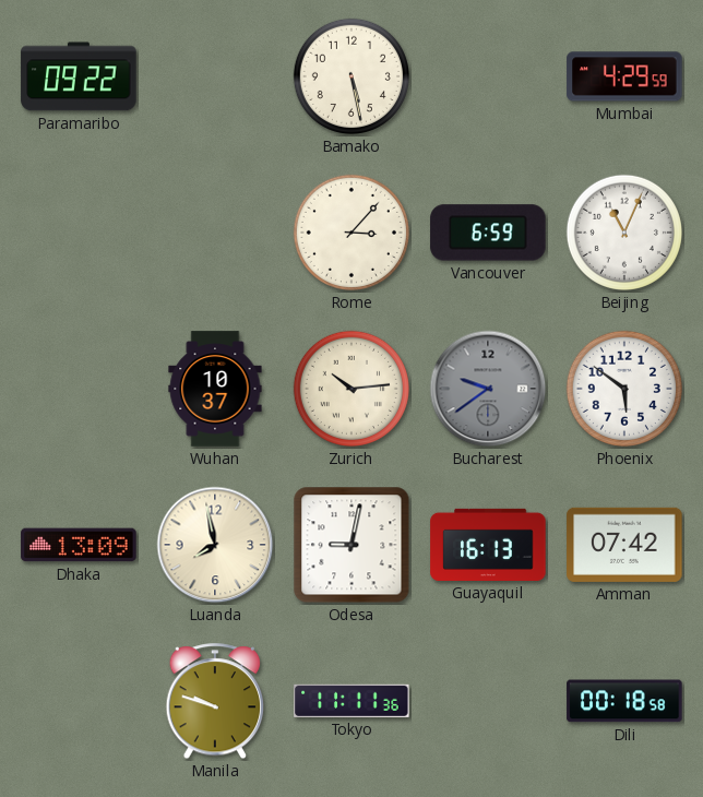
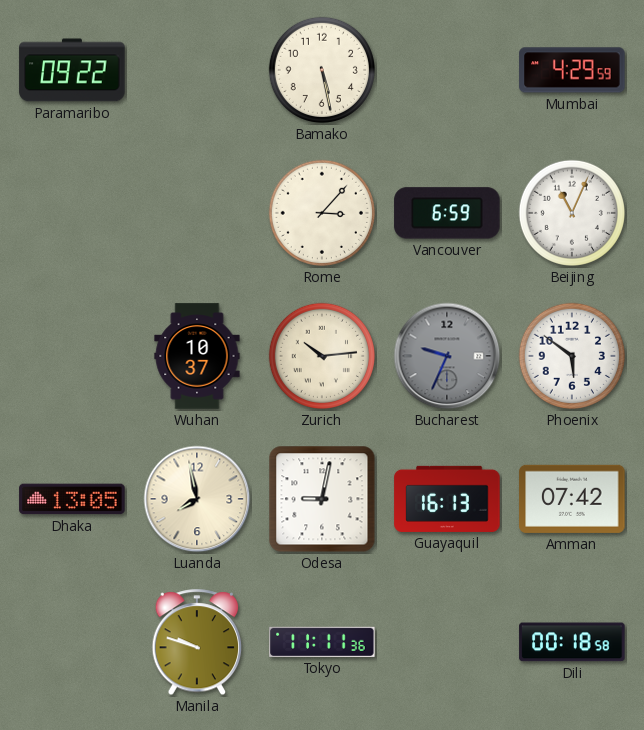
Bucharest: 9:39 -> 9:34 (447, 356)
Dhaka: 13:09 -> 13:05 (72, 499)
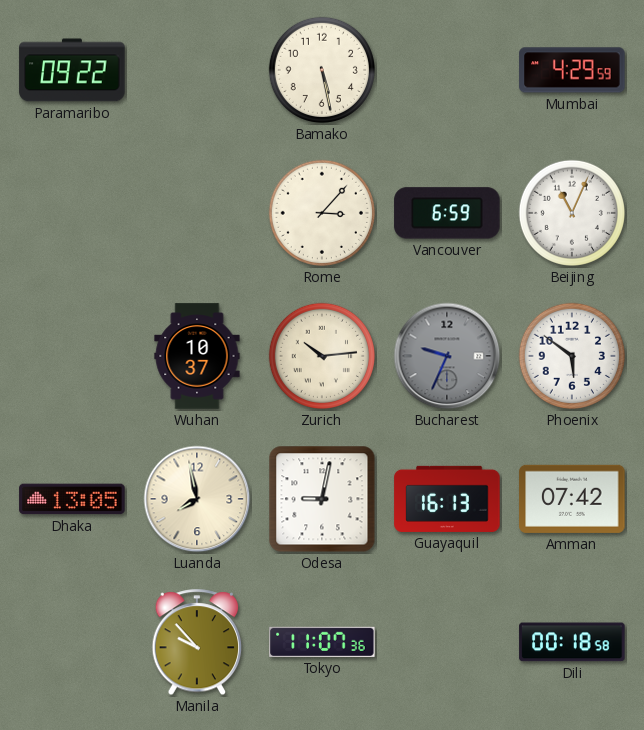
Manila: 9:48 -> 9:53 (197, 643)
Tokyo: 11:11 -> 11:07 (322, 642)
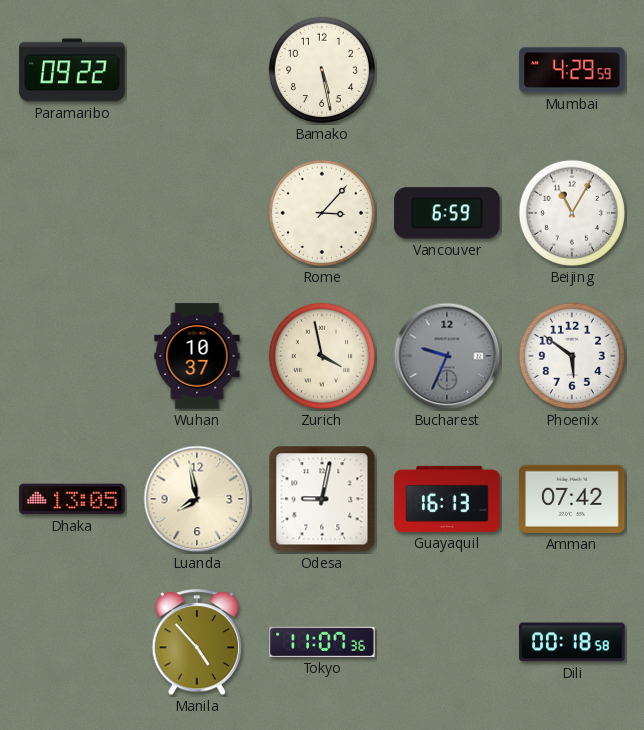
Beijing: 11:04 -> 11:05 (572, 213)
Zurich: 10:14 -> 3:58 (322, 356)
Manila: 9:53 -> 4:53 (197, 643)
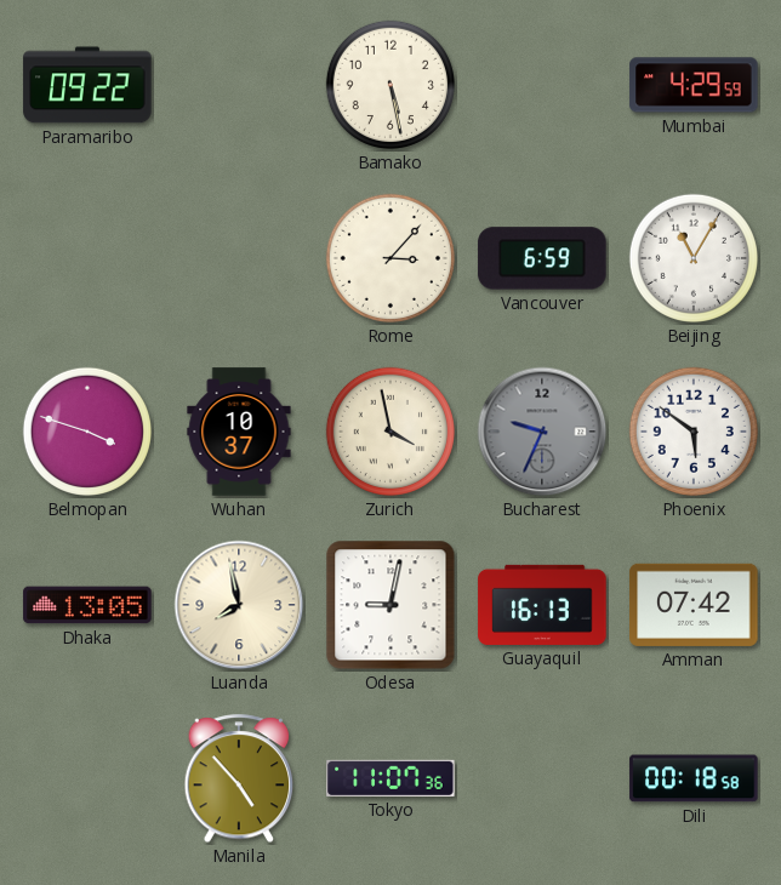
Belmopan: none -> 3:48 (87, 432)
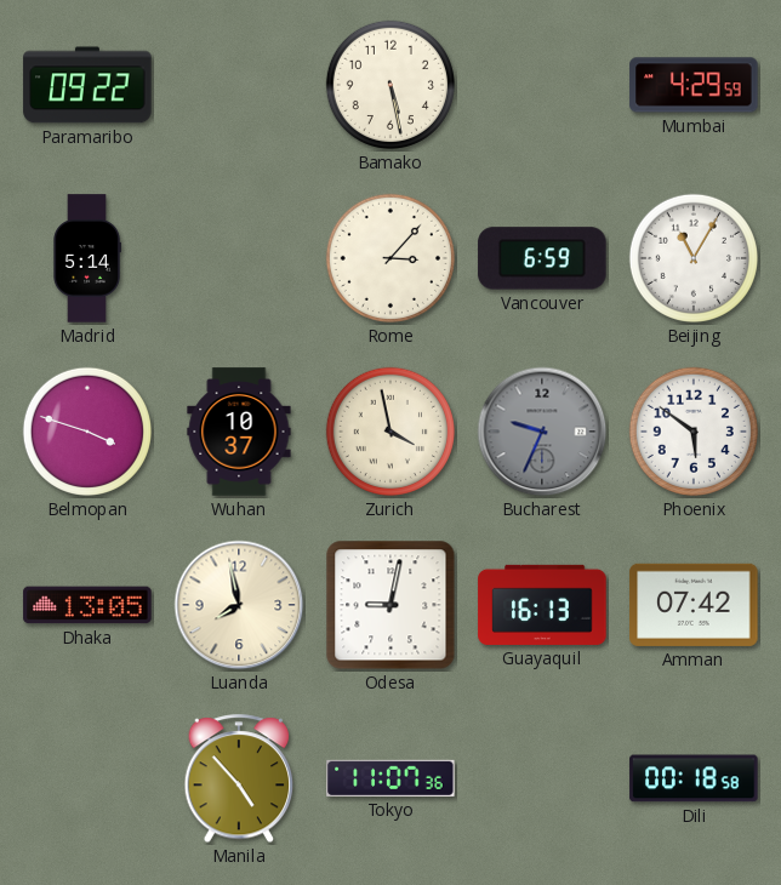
Madrid: none -> 5:14 (87, 258)
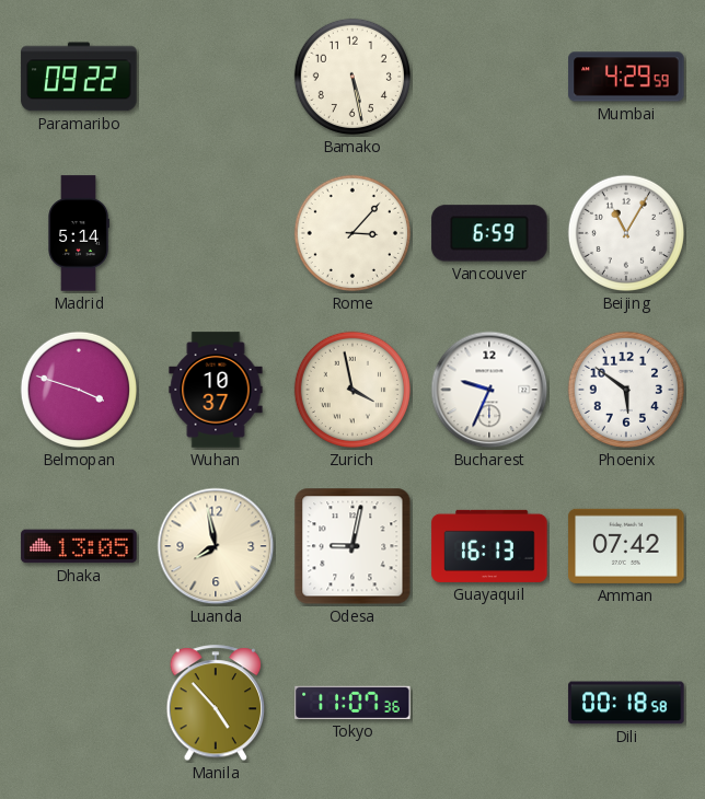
Bucharest dial: grey -> white (489, 390)
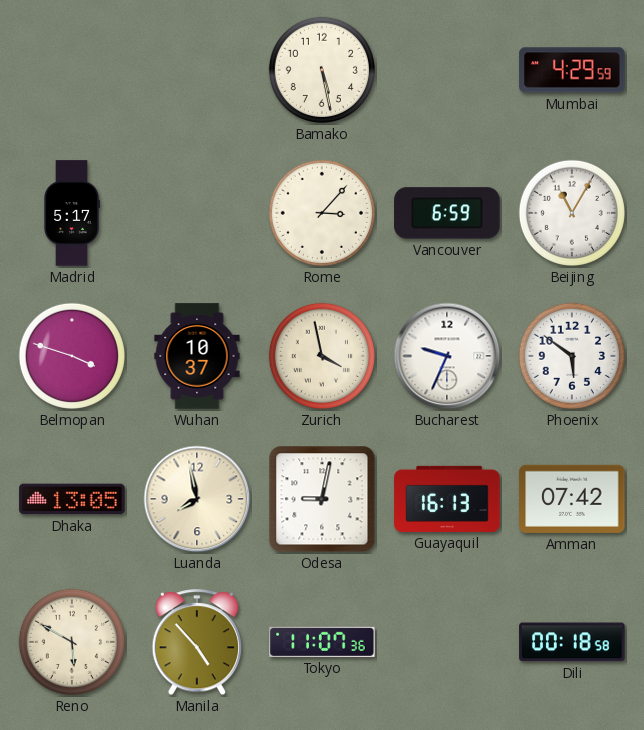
Paramaribo: 09:22 -> none (79, 77)
Madrid: 5:14 -> 5:17 (72, 213)
Reno: none -> 5:50 (72, 642)
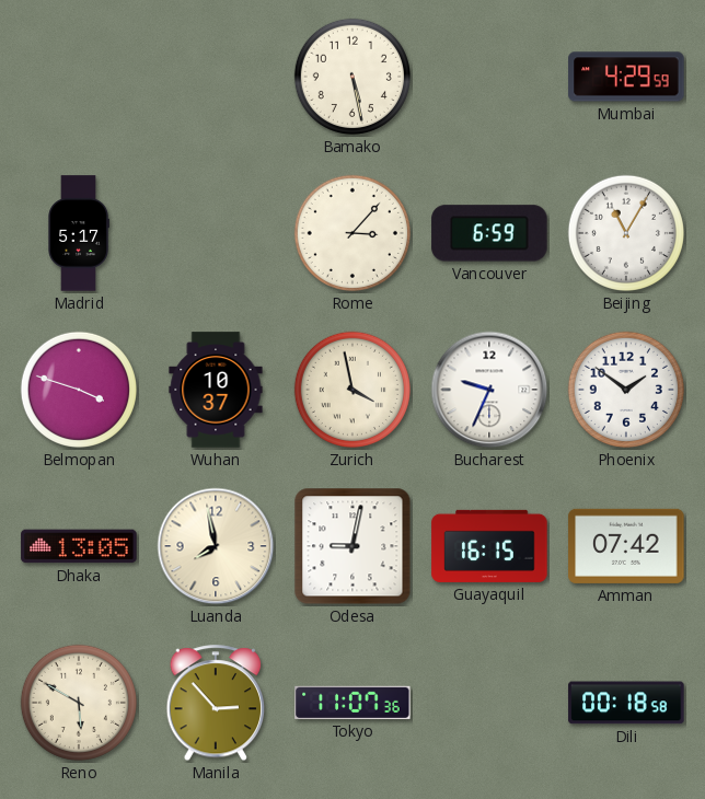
Phoenix: 5:51 -> 1:51 (626, 390)
Guayaquil: 16:13 -> 16:15 (489, 546)
Manila: 4:53 -> 2:53 (216, 704)
